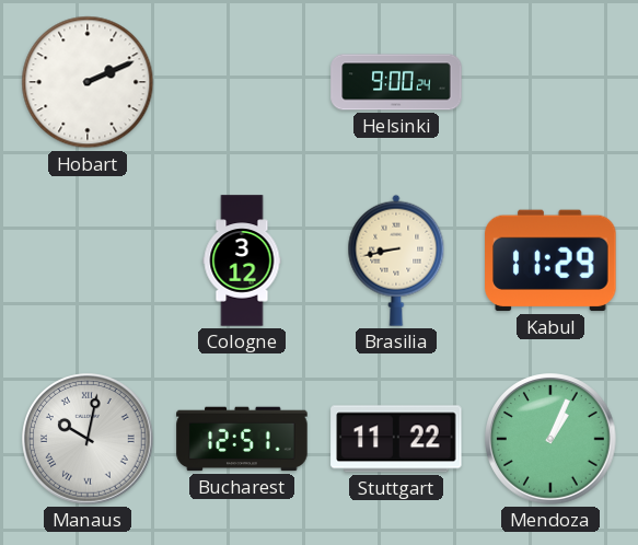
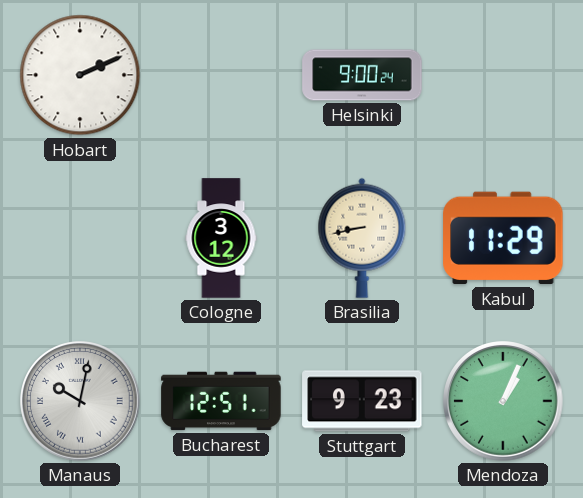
Stuttgart: 11:22 -> 9:23 (362, 401)
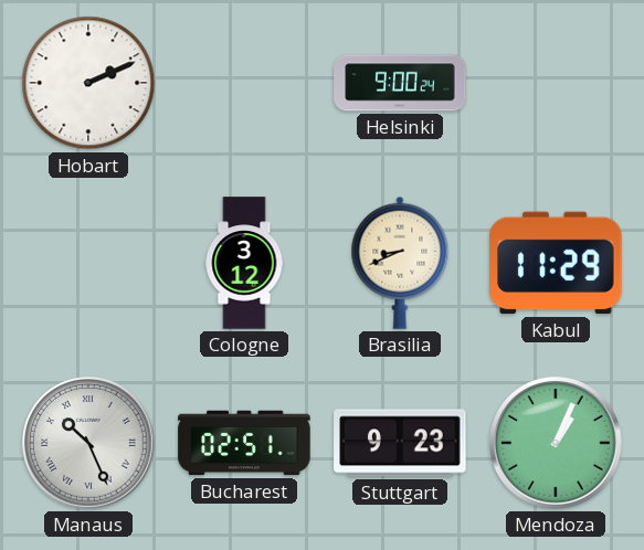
Brasilia: 8:43 -> 8:41 (400, 263)
Manaus: 10:02 -> 10:26 (88, 443)
Bucharest: 12:51 -> 02:51 (244, 443)
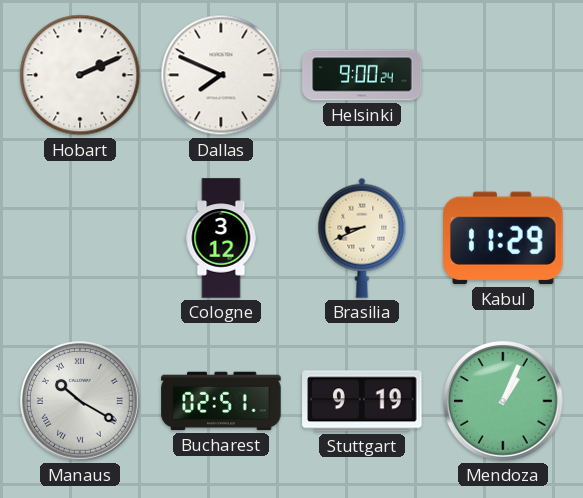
Dallas: none -> 7:49 (221, 75)
Manaus: 10:26 -> 10:20 (80, 401)
Stuttgart: 9:23 -> 9:19 (362, 401)
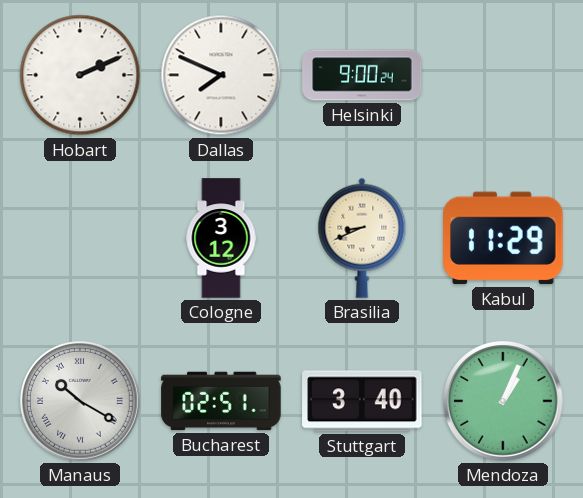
Stuttgart: 9:19 -> 3:40 (362, 401)
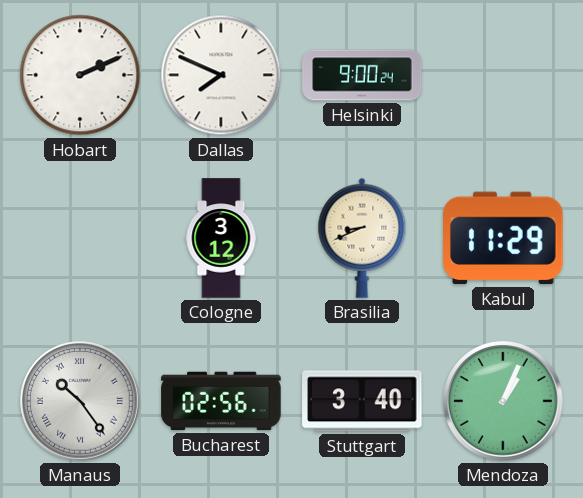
Manaus: 10:20 -> 10:24 (80, 401)
Bucharest: 02:51 -> 02:56 (221, 401)
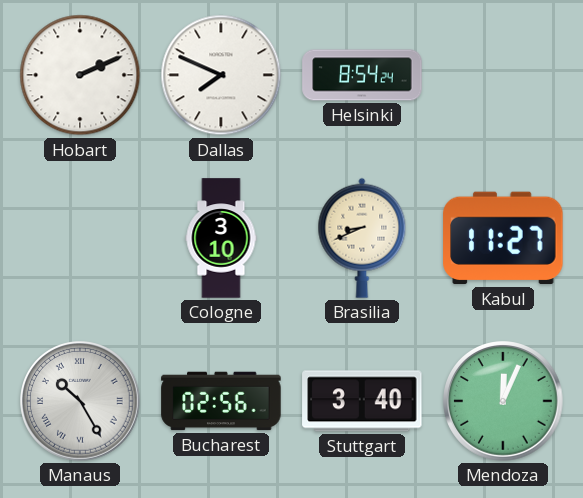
Helsinki: 9:00 -> 8:54 (362, 75)
Cologne: 3:12 -> 3:10 (221, 238)
Kabul: 11:29 -> 11:27 (503, 238)
Manaus: 10:24 -> 10:25 (80, 401)
Mendoza: 1:04 -> 12:04 (503, 401)
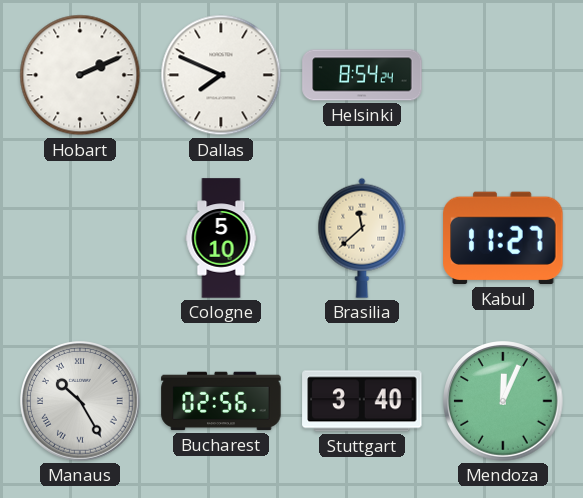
Cologne: 3:10 -> 5:10 (221, 238)
Brasilia: 8:41 -> 11:38 (362, 238)
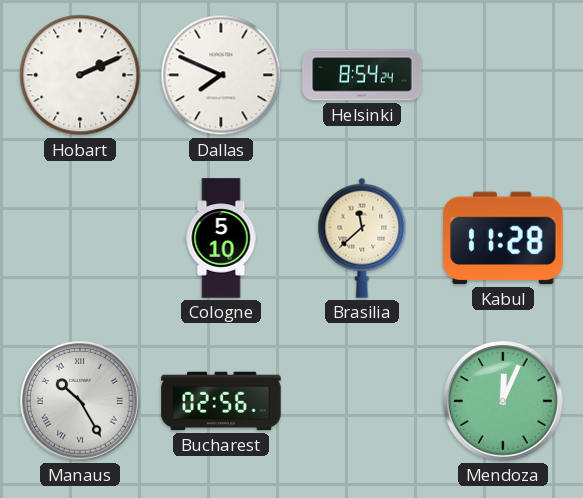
Kabul: 11:27 -> 11:28 (503, 238)
Stuttgart: 3:40 -> none (362, 401)
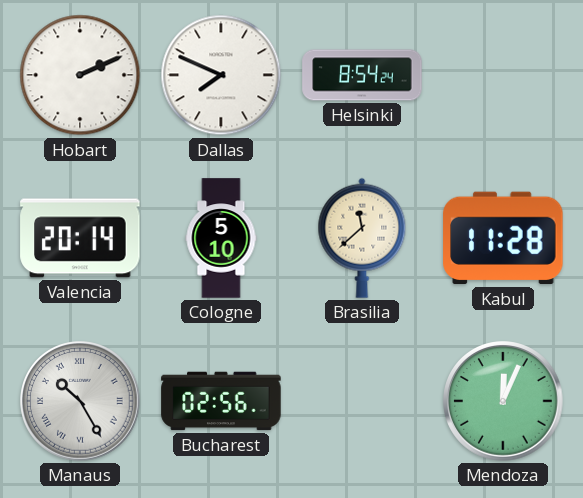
Valencia: none -> 20:14 (80, 238)
